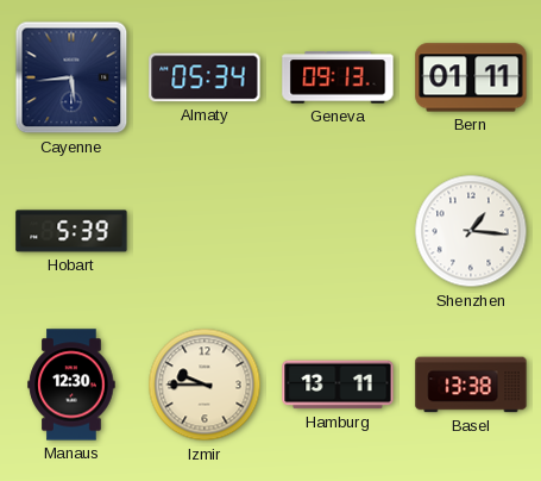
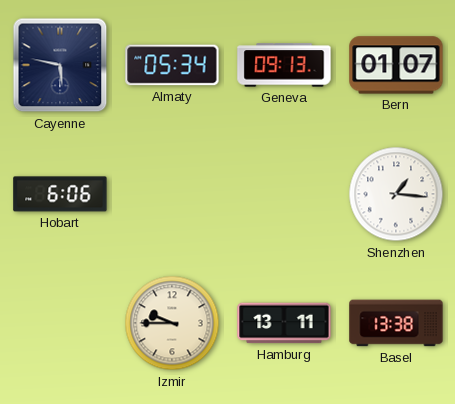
Cayenne: 5:44 -> 5:47 (60, 65)
Bern: 01:11 -> 01:07 (396, 65)
Hobart: 5:39 -> 6:06 (60, 194)
Manaus: 12:30 -> none (71, 385)
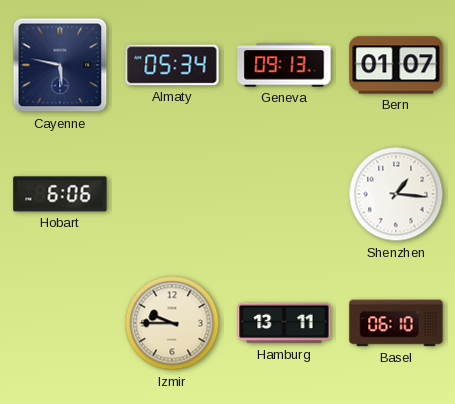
Basel: 13:38 -> 06:10 (396, 323)
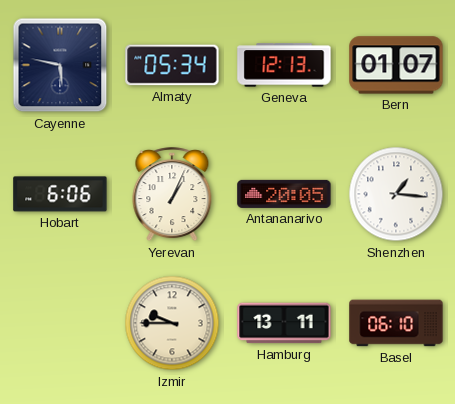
Geneva: 09:13 -> 12:13 (284, 65)
Yerevan: none -> 1:04 (172, 195)
Antananarivo: none -> 20:05 (284, 194)
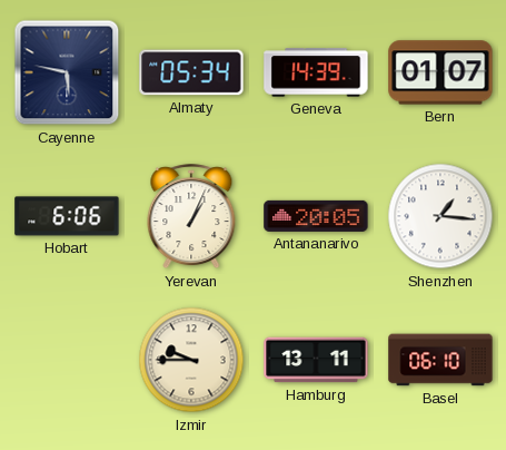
Geneva: 12:13 -> 14:39 (316, 72)
